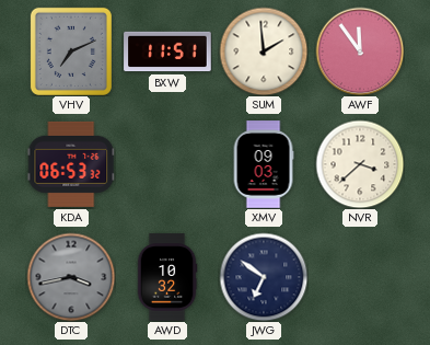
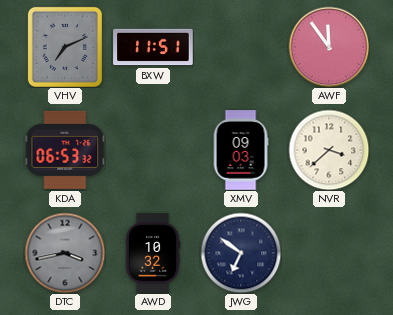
SUM: 1:59 -> none (264, 51)
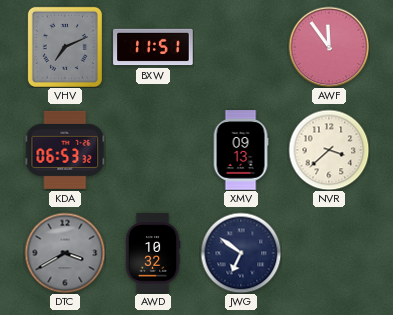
XMV: 09:03 -> 09:13 (241, 150)
DTC: 3:43 -> 3:40 (65, 253)
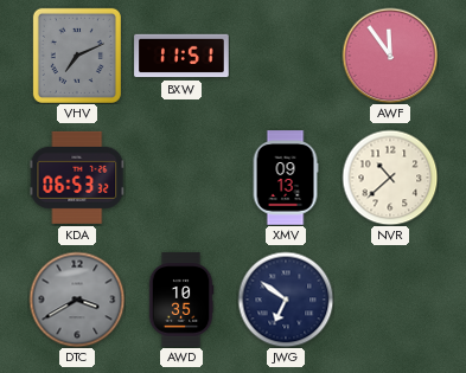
NVR: 3:38 -> 10:38 (390, 178)
AWD: 10:32 -> 10:35 (181, 300)
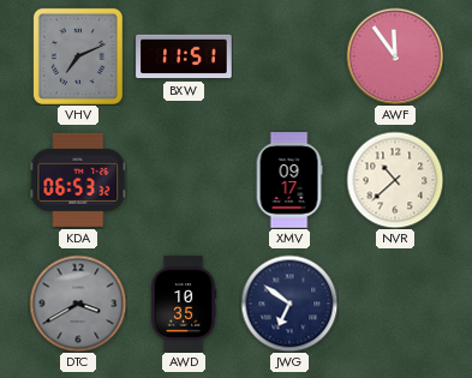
XMV: 09:13 -> 09:17 (289, 180)
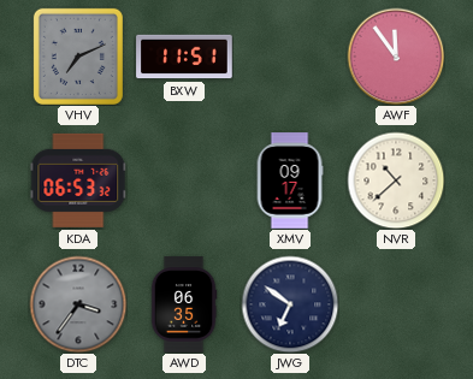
DTC: 3:40 -> 3:36 (78, 304)
AWD: 10:35 -> 06:35 (184, 304)
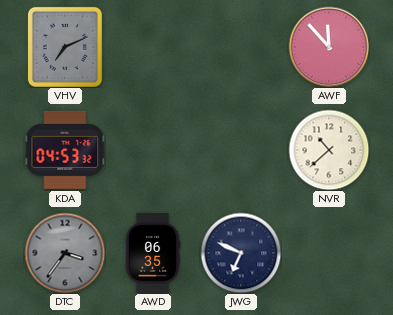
BXW: 11:51 -> none (184, 57)
AWF: 11:54 -> 11:53 (329, 47)
KDA: 06:53 -> 04:53 (65, 150)
XMV: 09:17 -> none (290, 180)
JWG: 6:51 -> 6:49 (241, 253)
